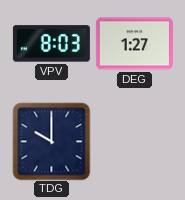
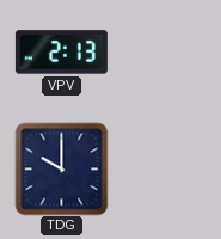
VPV: 8:03 -> 2:13 (61, 53)
DEG: 1:27 -> none (134, 44)
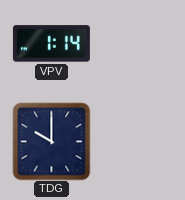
VPV: 2:13 -> 1:14 (51, 44)
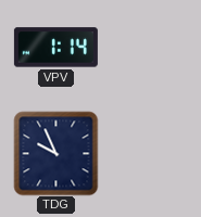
TDG: 10:00 -> 9:56 (55, 153)
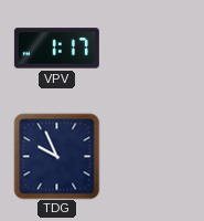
VPV: 1:14 -> 1:17 (56, 49)
